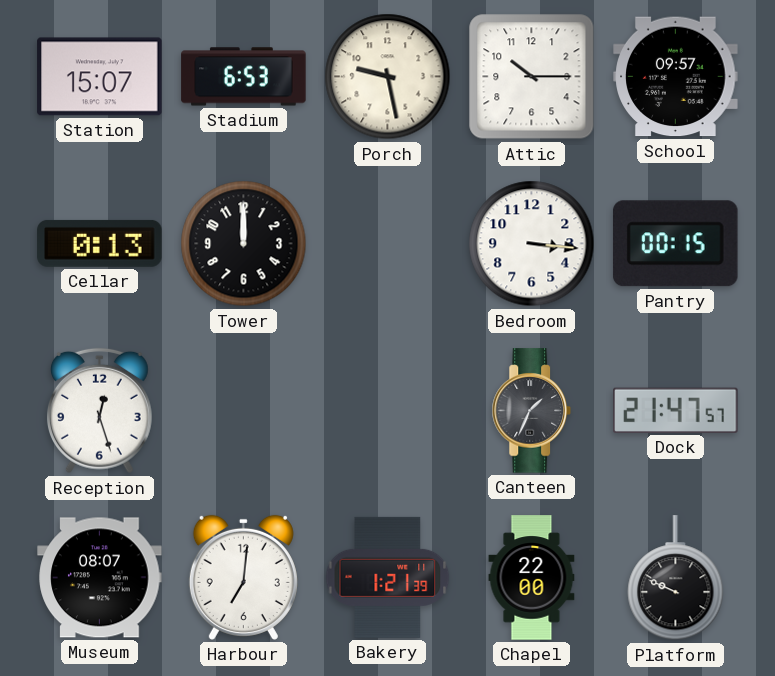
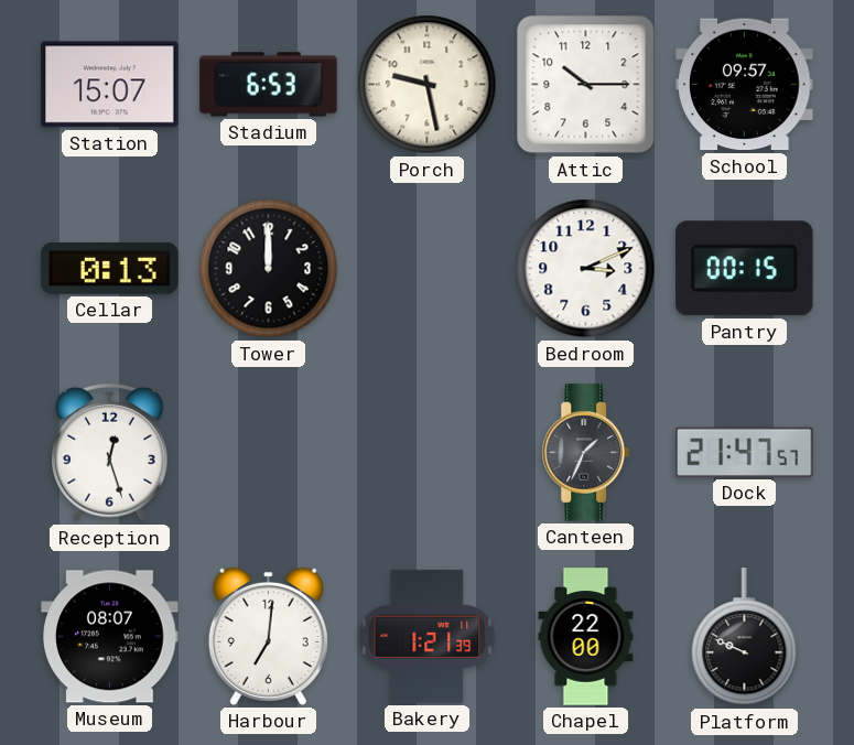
Bedroom: 3:16 -> 3:11 (586, 269)
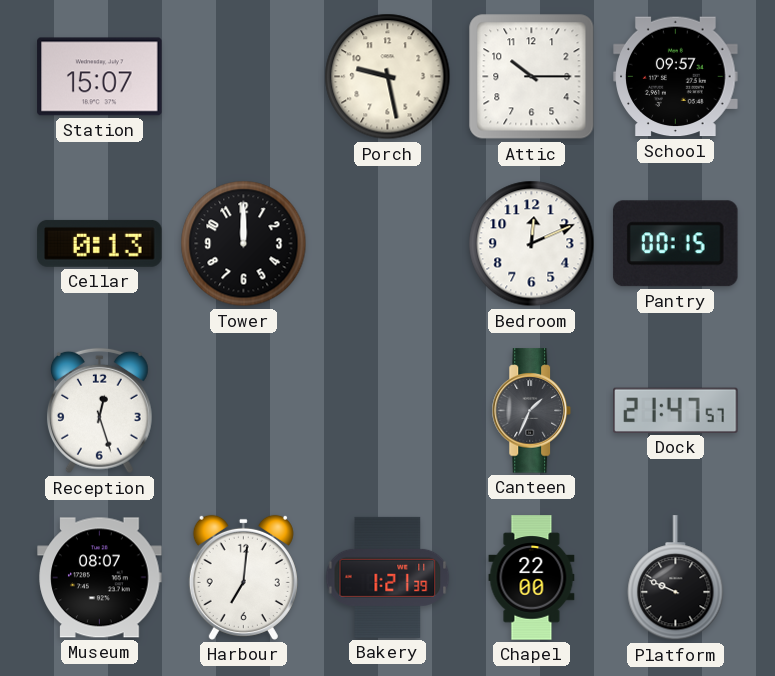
Stadium: 6:53 -> none (269, 85)
Bedroom: 3:11 -> 12:11 (532, 244)
